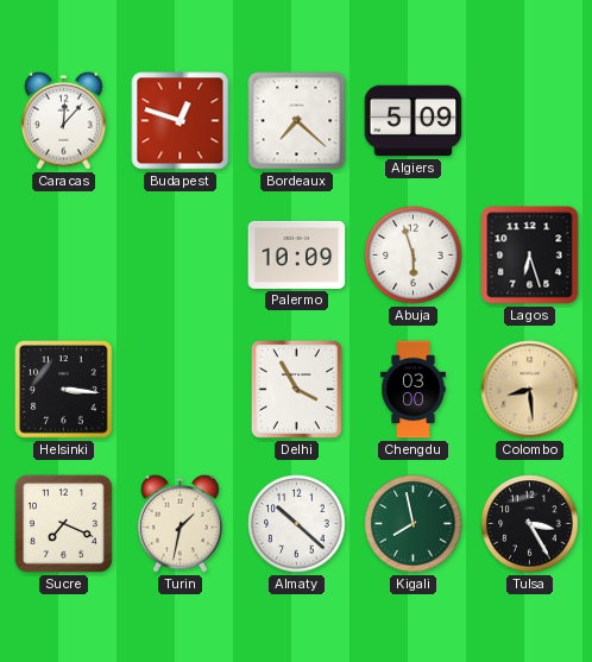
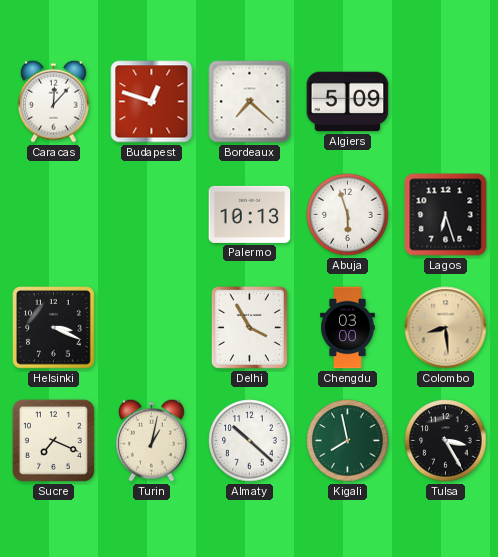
Palermo: 10:09 -> 10:13 (250, 214)
Helsinki: 3:16 -> 3:19 (54, 328)
Turin: 1:32 -> 1:02 (152, 440)
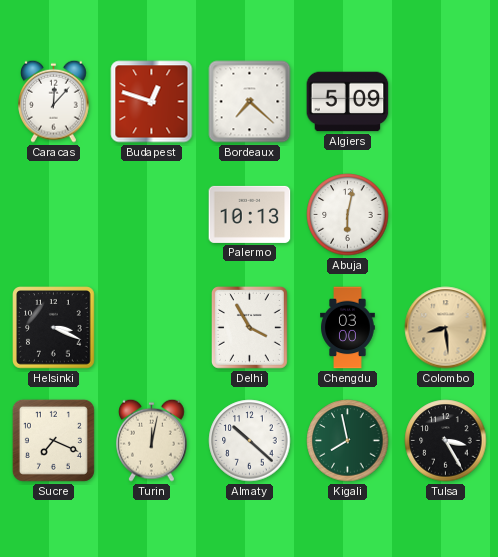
Abuja: 5:57 -> 6:02 (348, 215)
Lagos: 6:27 -> none (446, 215)
Turin: 1:02 -> 12:02 (152, 440)
